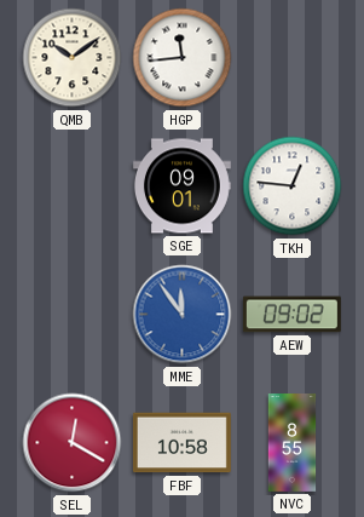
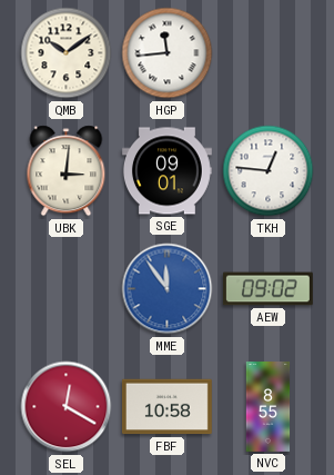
UBK: none -> 3:01 (67, 171)
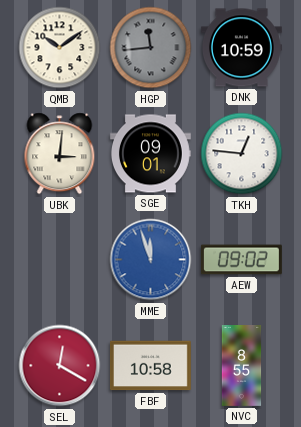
HGP dial: white -> grey (151, 48)
DNK: none -> 10:59 (241, 48)
MME: 11:54 -> 11:57 (151, 260)
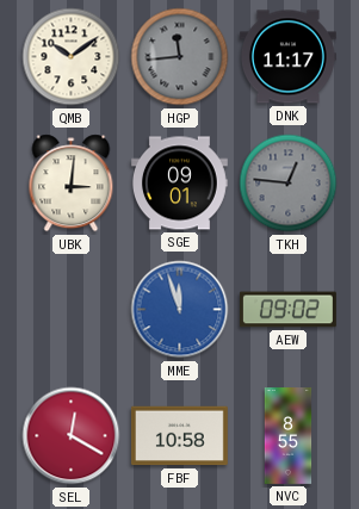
DNK: 10:59 -> 11:17 (287, 57)
TKH dial: white -> grey (289, 184)
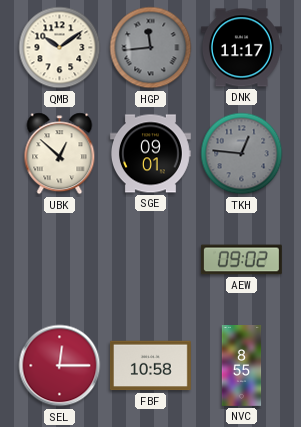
UBK: 3:01 -> 12:52 (60, 154)
MME: 11:57 -> none (180, 310)
SEL: 12:20 -> 12:15 (60, 366)
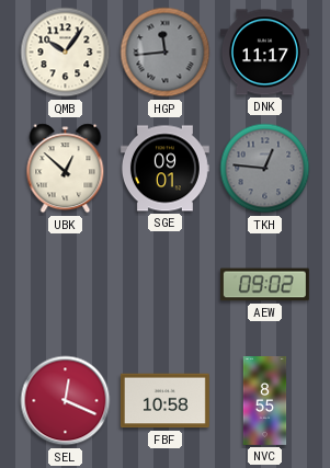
QMB: 10:09 -> 10:06 (66, 53)
SEL: 12:15 -> 12:19 (66, 401)
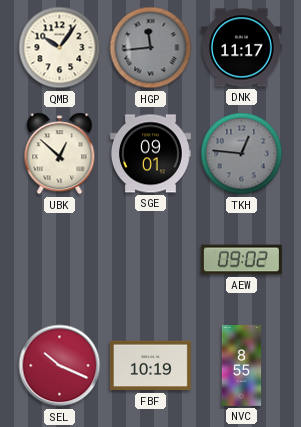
SEL: 12:19 -> 10:19 (60, 366)
FBF: 10:58 -> 10:19 (150, 366)
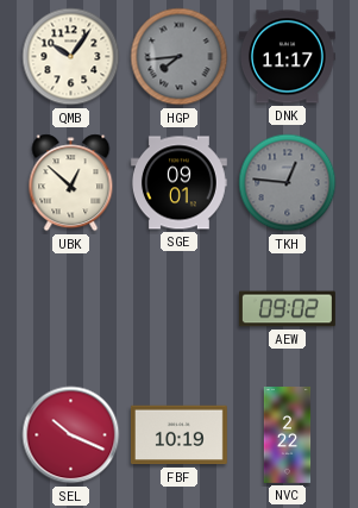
HGP: 11:44 -> 7:44 (180, 57)
NVC: 8:55 -> 2:22 (288, 435)
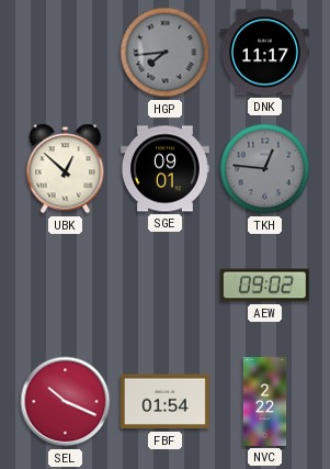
QMB: 10:06 -> none (71, 57)
FBF: 10:19 -> 01:54 (164, 402)
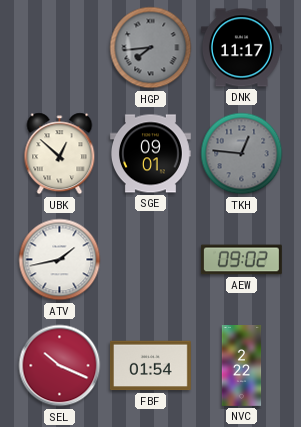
ATV: none -> 1:43 (60, 260)
